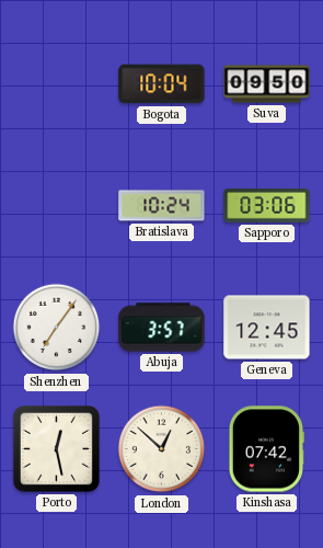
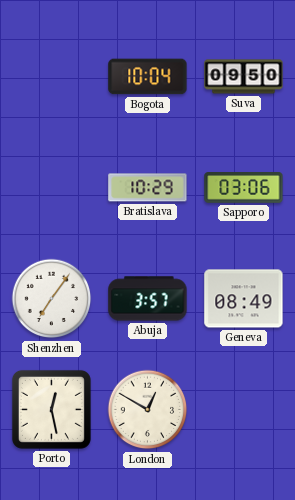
Bratislava: 10:24 -> 10:29 (148, 188)
Geneva: 12:45 -> 08:49 (244, 299)
London: 12:52 -> 12:50 (148, 410)
Kinshasa: 07:42 -> none (265, 449)
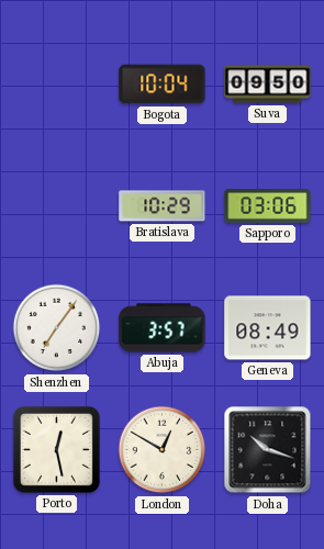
Doha: none -> 10:18 (268, 450)
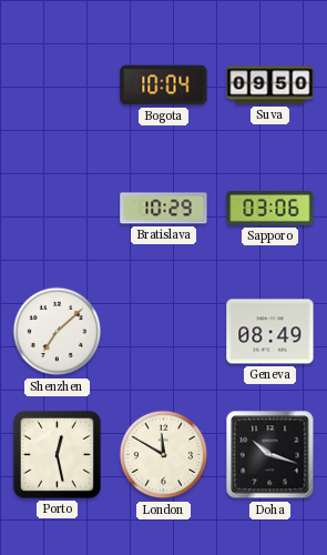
Shenzhen: 7:06 -> 7:08 (58, 332)
Abuja: 3:57 -> none (163, 328)
London: 12:50 -> 11:50 (164, 455)
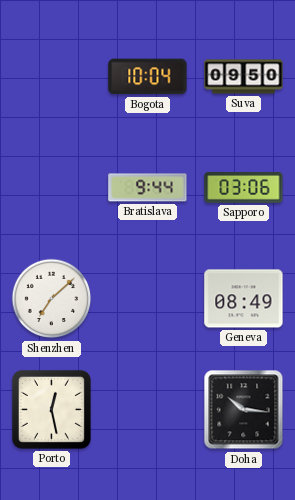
Bratislava: 10:29 -> 9:44 (148, 188)
London: 11:50 -> none (164, 455)
Doha: 10:18 -> 10:16 (244, 410)
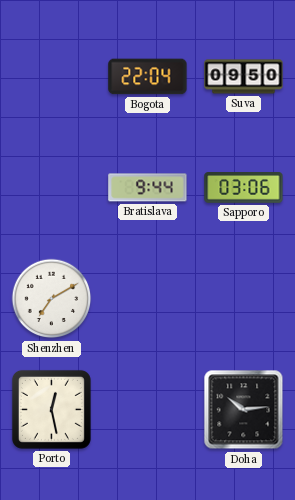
Bogota: 10:04 -> 22:04 (148, 77)
Shenzhen: 7:08 -> 7:10 (52, 299)
Geneva: 08:49 -> none (244, 299)
Doha: 10:16 -> 10:14 (244, 410)
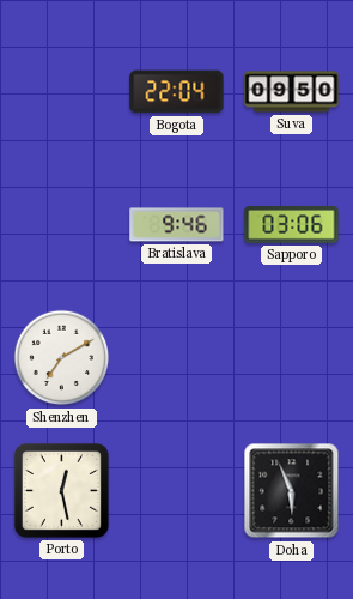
Bratislava: 9:44 -> 9:46 (177, 225)
Doha: 10:14 -> 5:56 (292, 491)
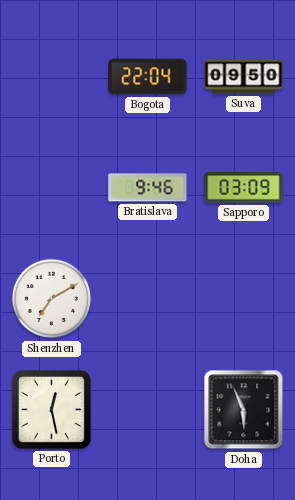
Sapporo: 03:06 -> 03:09 (244, 188)
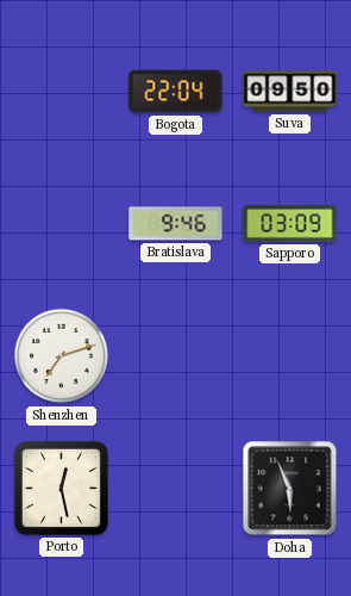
Shenzhen: 7:10 -> 7:12 (62, 356)
